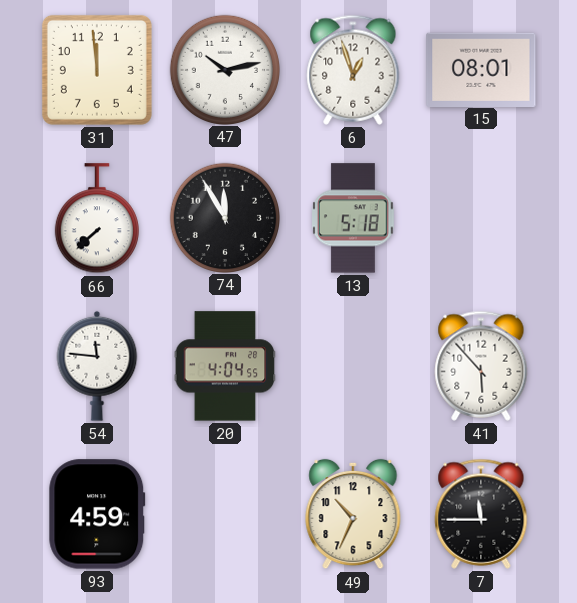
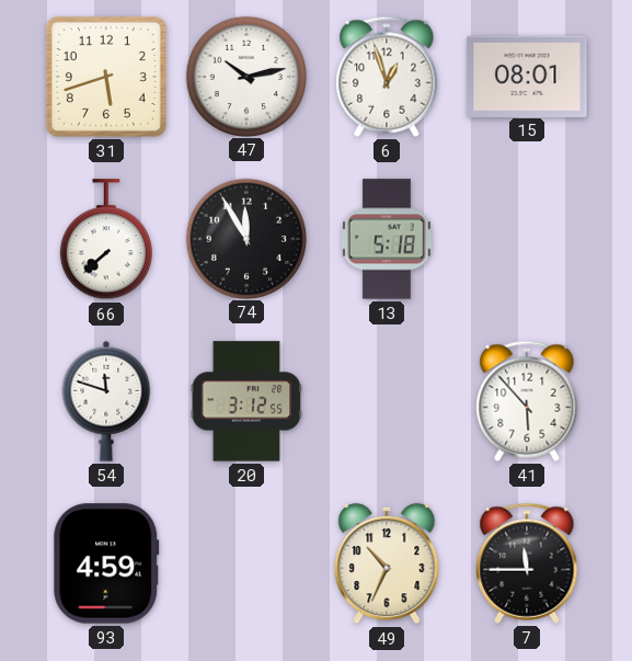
31: 11:59 -> 5:42 (106, 77)
54: 11:46 -> 11:48 (106, 401)
20: 4:04 -> 3:12 (246, 401)
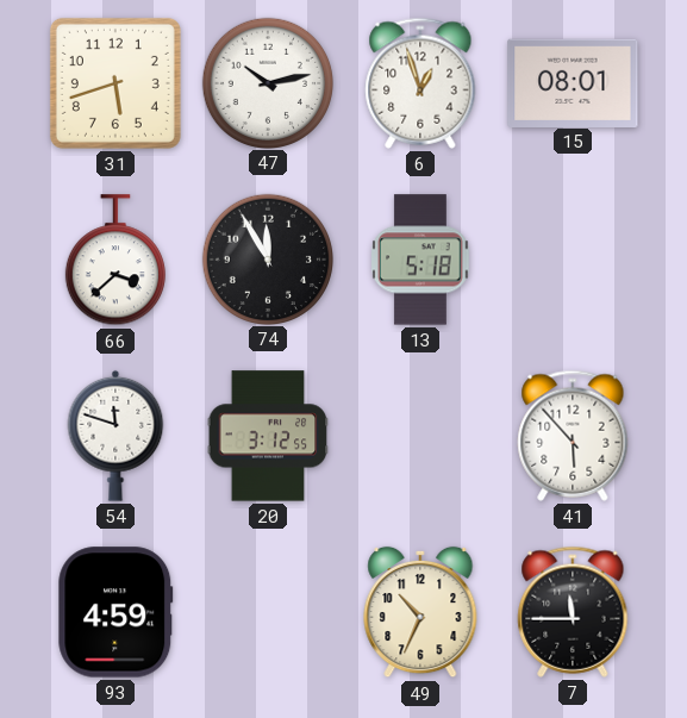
66: 7:38 -> 3:38 (115, 261)
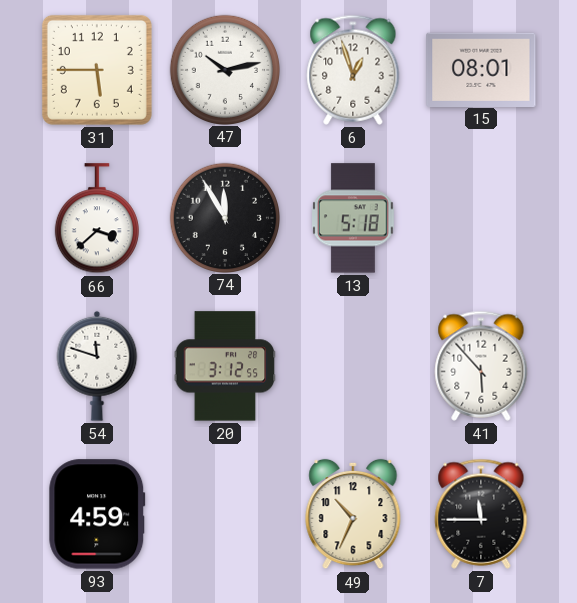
31: 5:42 -> 5:45 (97, 70)
